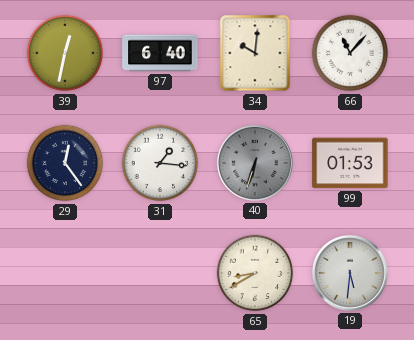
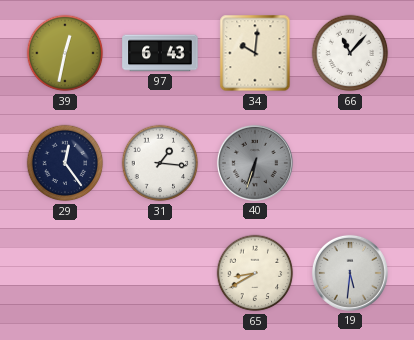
97: 6:40 -> 6:43 (160, 53)
99: 01:53 -> none (350, 163)
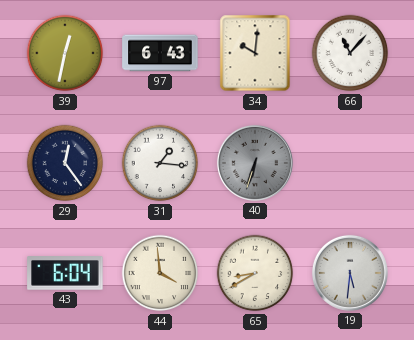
43: none -> 6:04 (65, 273)
44: none -> 3:59 (160, 273)
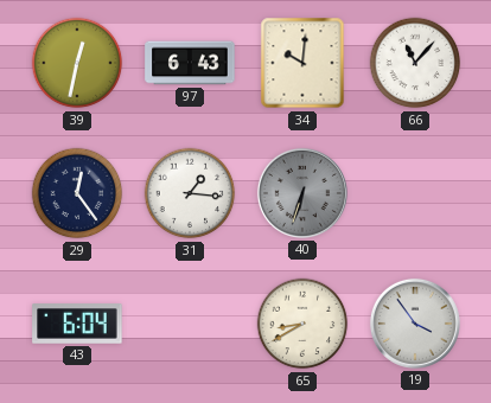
44: 3:59 -> none (160, 273)
19: 5:31 -> 3:54 (415, 324)
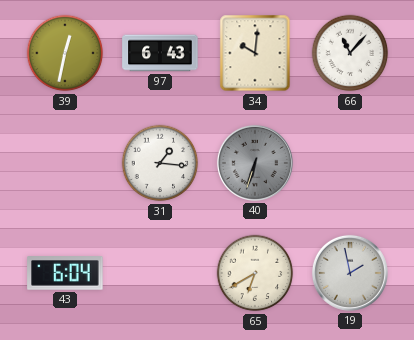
29: 12:24 -> none (77, 193)
65: 8:40 -> 6:40 (255, 273)
19: 3:54 -> 1:58 (350, 273)
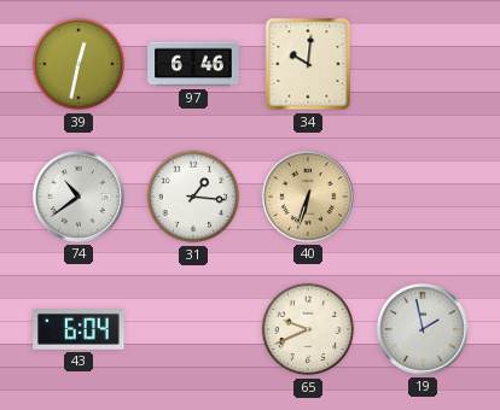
97: 6:43 -> 6:46 (193, 64)
66: 11:07 -> none (350, 53)
74: none -> 10:39 (79, 197)
40 dial: grey -> champagne (308, 197)
65: 6:40 -> 9:41 (308, 329)
